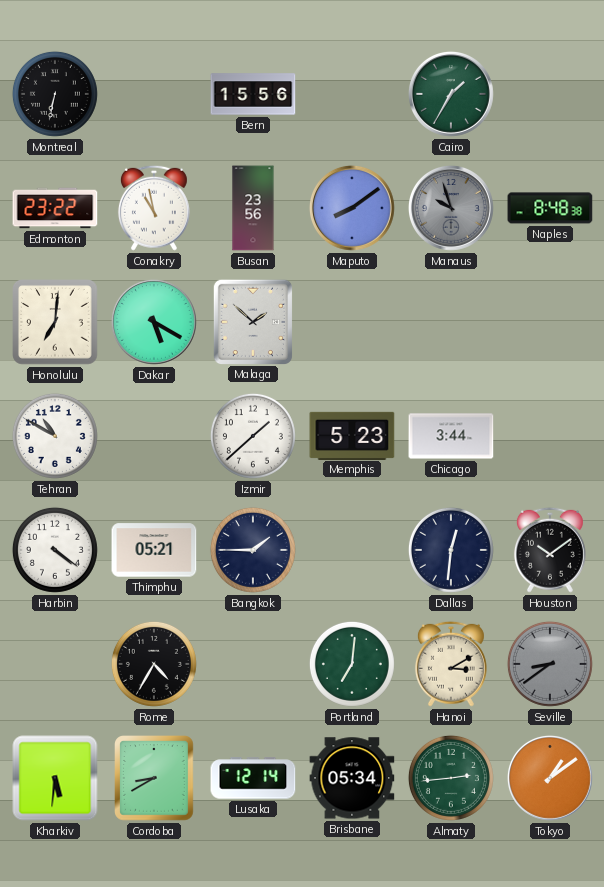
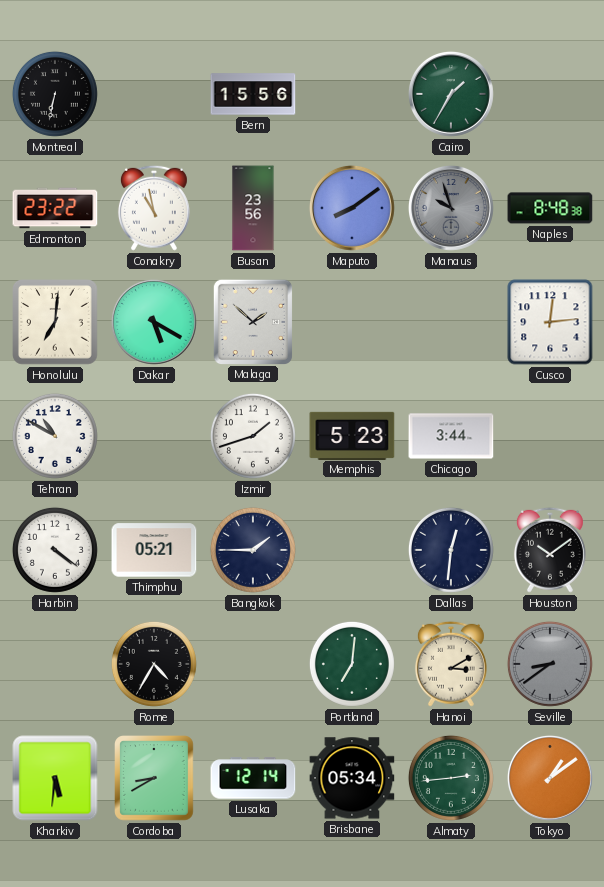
Cusco: none -> 12:14 (550, 322)
Izmir: 1:38 -> 1:42 (253, 436)
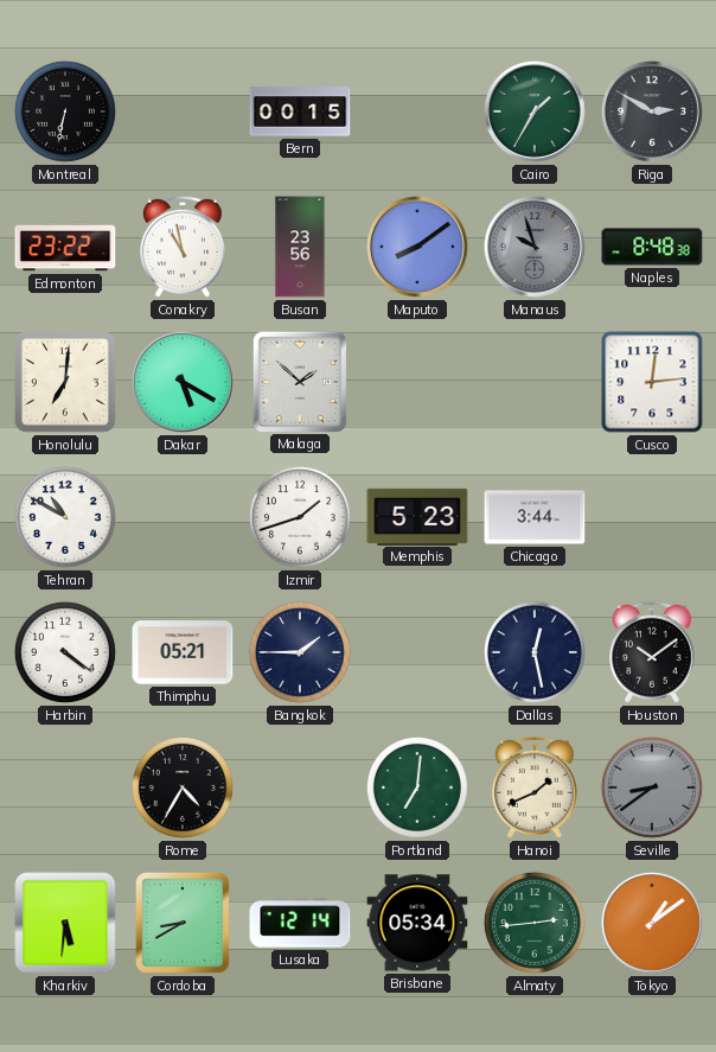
Bern: 15:56 -> 00:15 (300, 111)
Riga: none -> 2:50 (652, 111)
Dallas: 12:31 -> 12:28 (535, 652)
Hanoi: 3:10 -> 1:41 (535, 788)
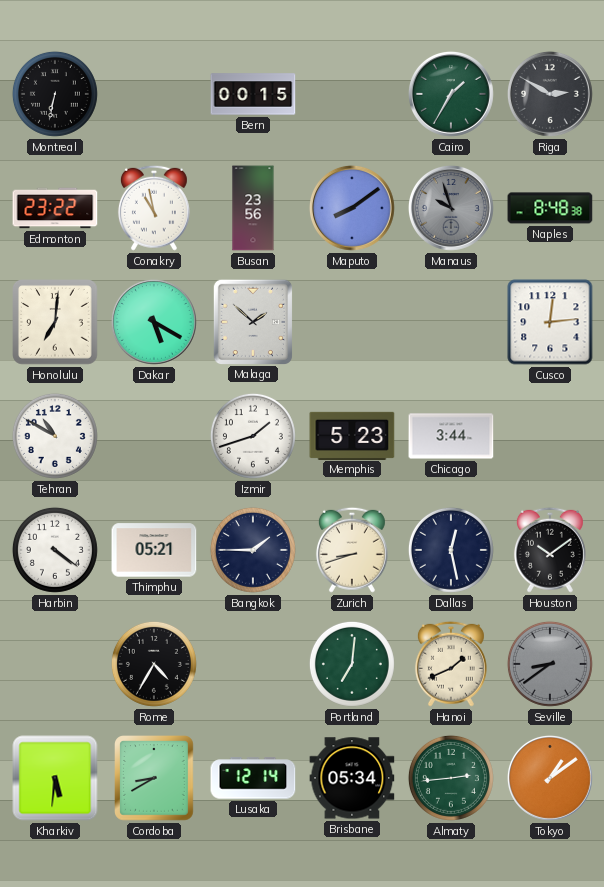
Zurich: none -> 8:42 (352, 550)
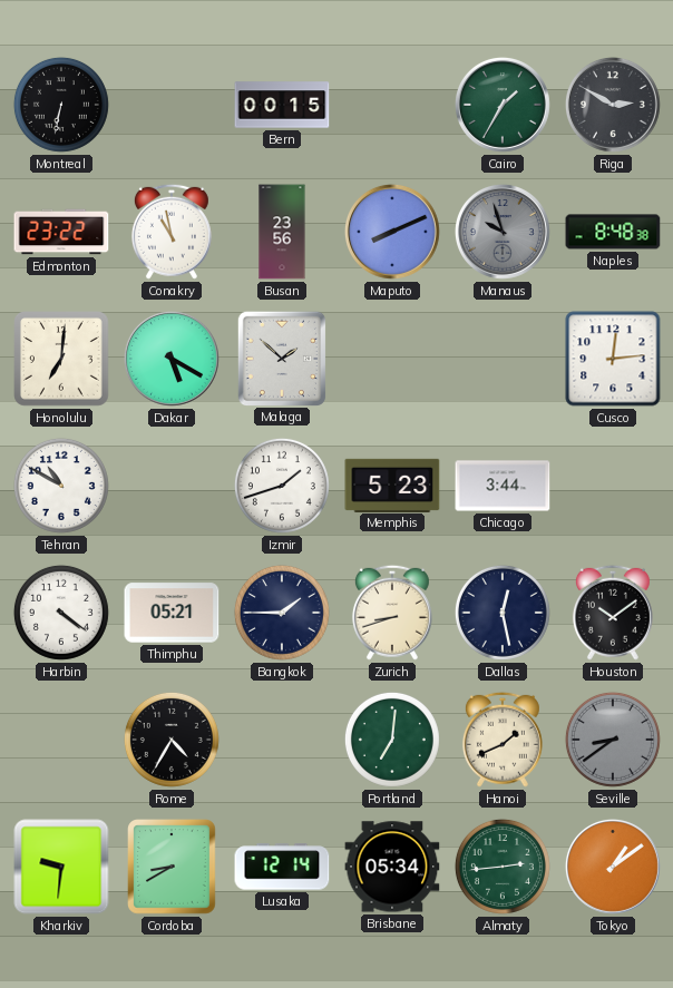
Maputo: 8:09 -> 8:11 (392, 232)
Kharkiv: 5:31 -> 9:31 (61, 867)
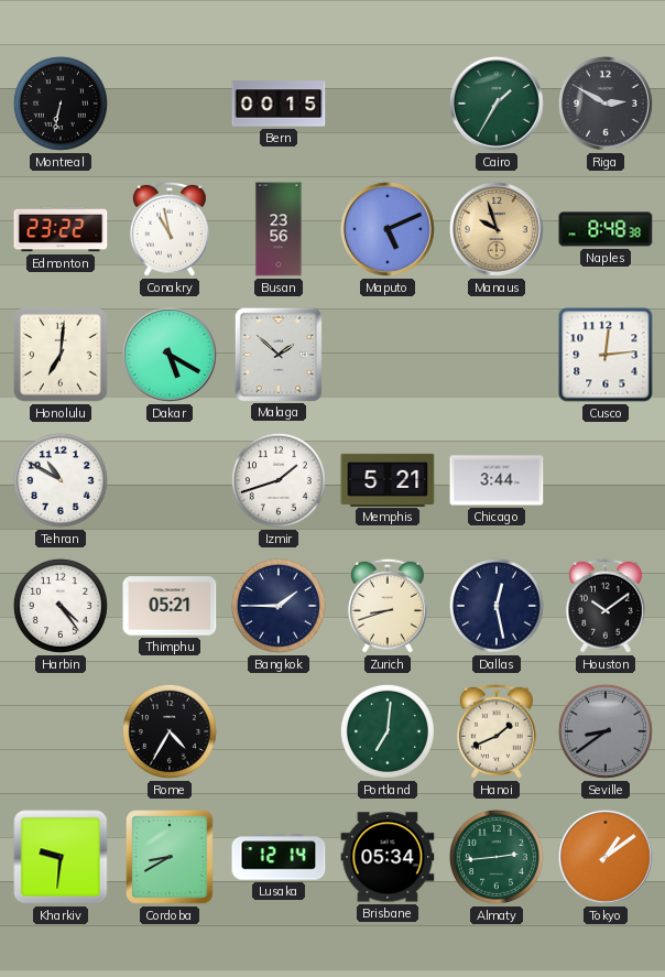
Maputo: 8:11 -> 5:11 (388, 229)
Manaus dial: grey -> champagne (497, 229)
Memphis: 5:23 -> 5:21 (388, 479)
Harbin: 4:21 -> 4:24 (61, 606)
